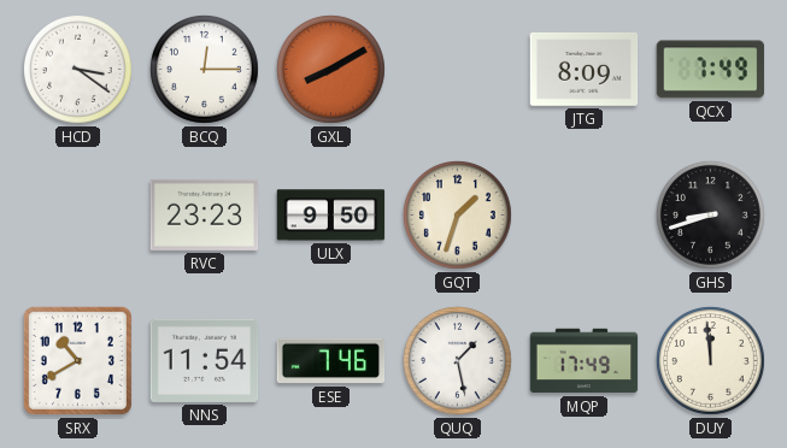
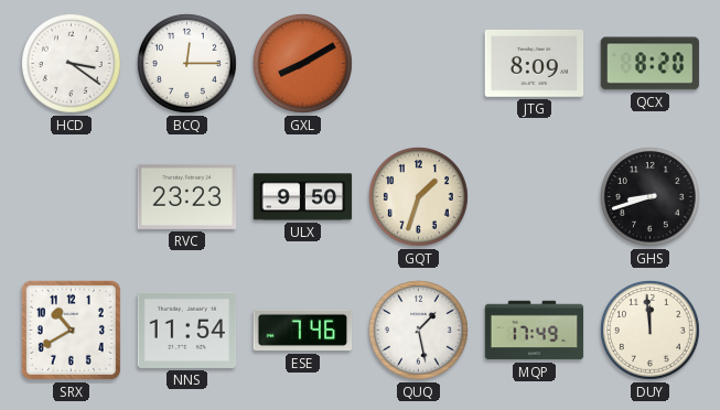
QCX: 7:49 -> 8:20 (651, 64)
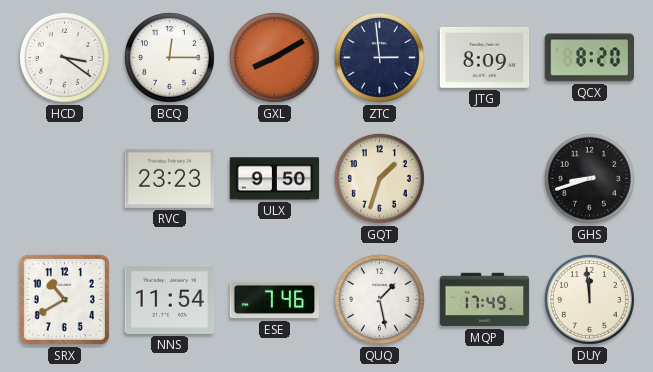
ZTC: none -> 2:59 (379, 57)
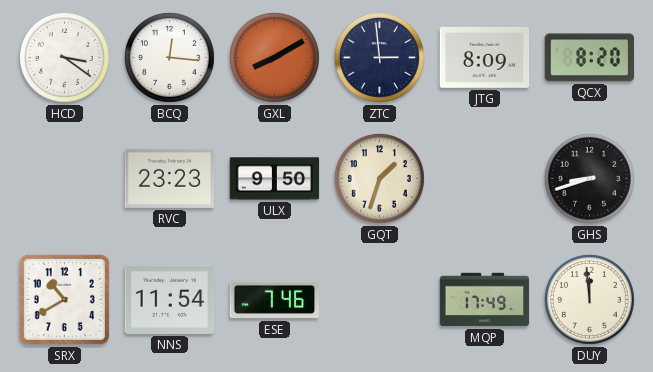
BCQ: 12:15 -> 12:16 (169, 57)
QUQ: 1:28 -> none (379, 299)
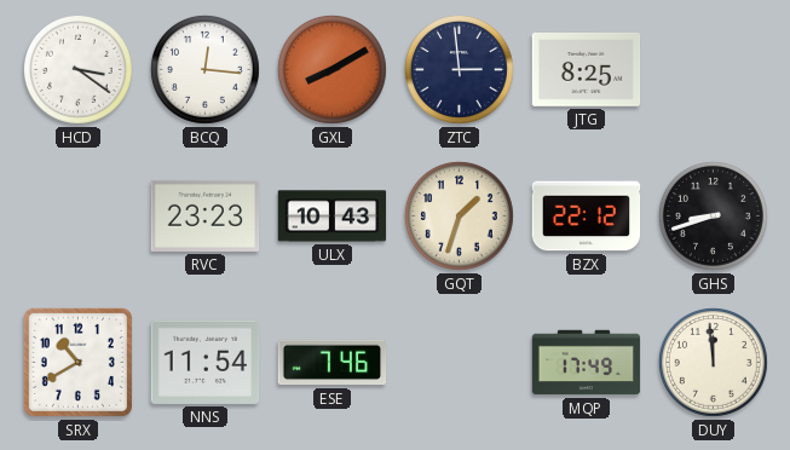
JTG: 8:09 -> 8:25 (587, 69)
QCX: 8:20 -> none (590, 58)
ULX: 9:50 -> 10:43 (333, 217)
BZX: none -> 22:12 (587, 217)
